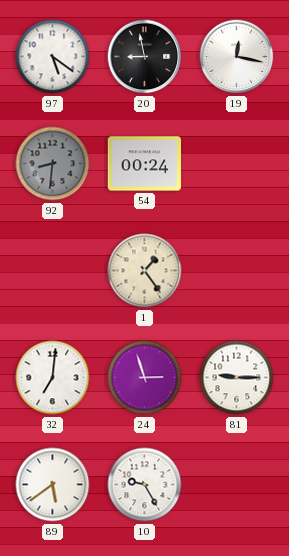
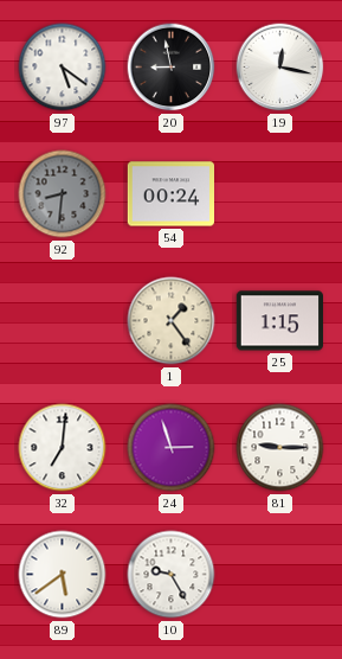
25: none -> 1:15 (279, 321)
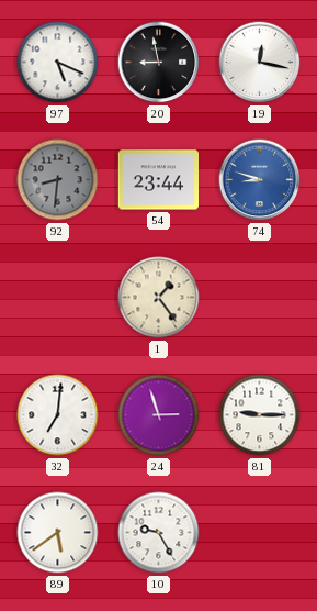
97: 5:21 -> 5:19 (58, 63)
54: 00:24 -> 23:44 (158, 180)
74: none -> 8:48 (260, 180)
25: 1:15 -> none (279, 321)
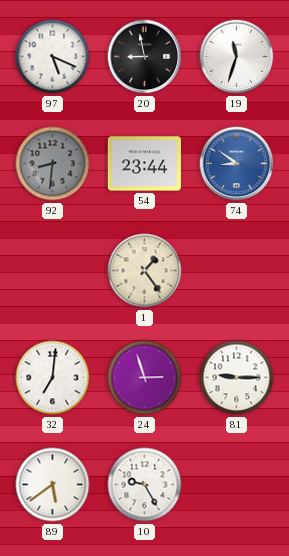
19: 12:17 -> 11:33 (237, 57)
74: 8:48 -> 8:51 (237, 164)
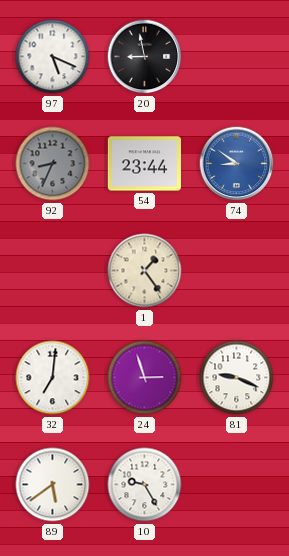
19: 11:33 -> none (237, 57)
92: 8:31 -> 8:34 (53, 164)
81: 9:15 -> 9:19 (237, 378)
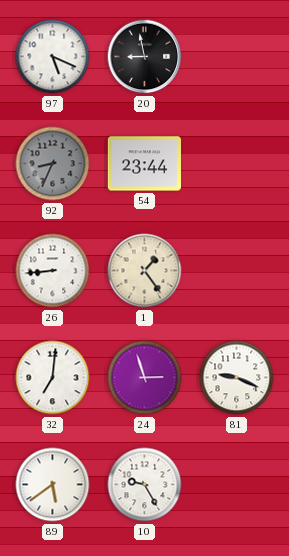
74: 8:51 -> none (237, 164)
26: none -> 8:44 (53, 271)
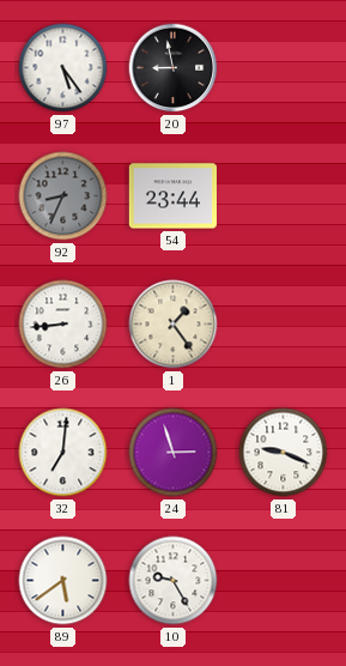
97: 5:19 -> 5:24 (63, 68)
